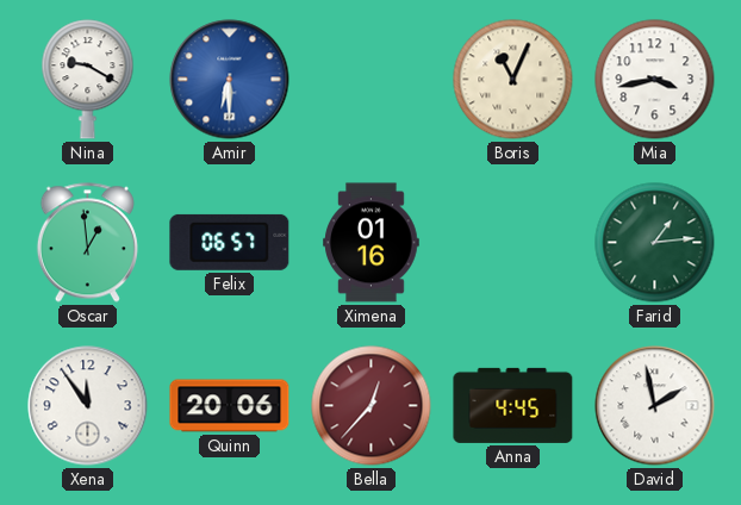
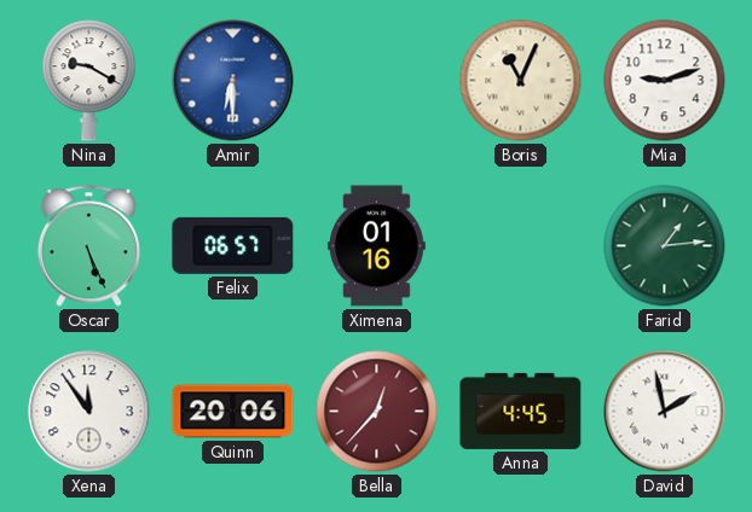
Mia: 3:43 -> 9:12 (665, 81)
Oscar: 12:59 -> 5:26 (88, 246)
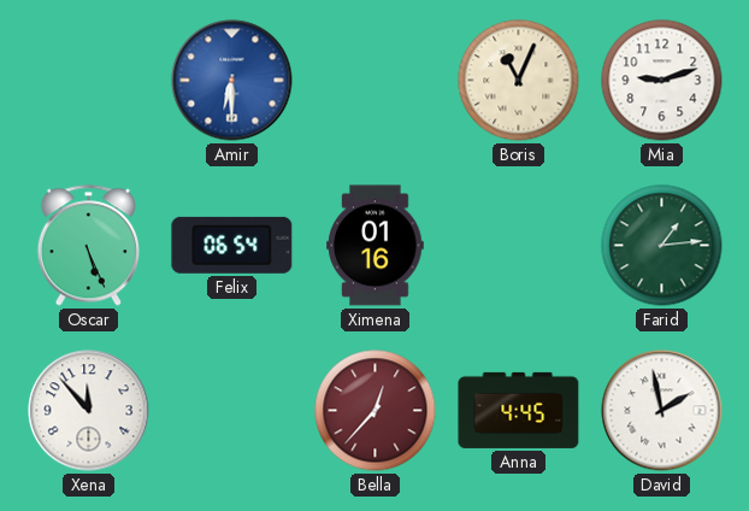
Nina: 9:20 -> none (89, 81)
Felix: 06:57 -> 06:54 (232, 245)
Xena: 11:54 -> 11:53 (89, 411)
Quinn: 20:06 -> none (233, 412)
